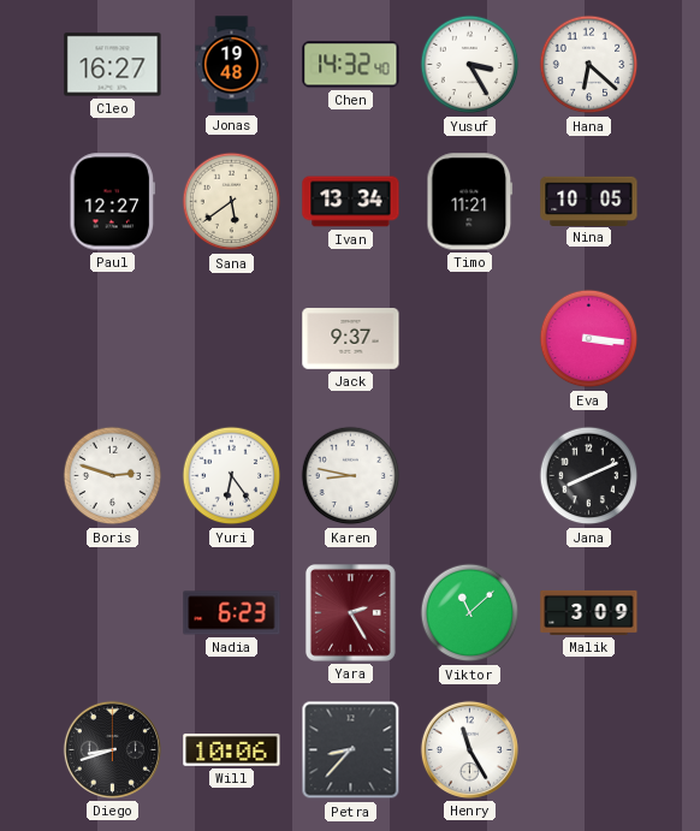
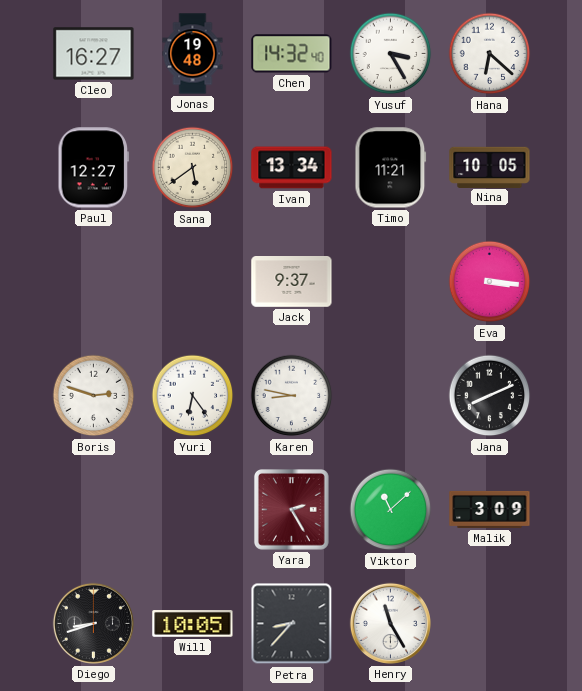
Nadia: 6:23 -> none (232, 613)
Will: 10:06 -> 10:05 (193, 624)
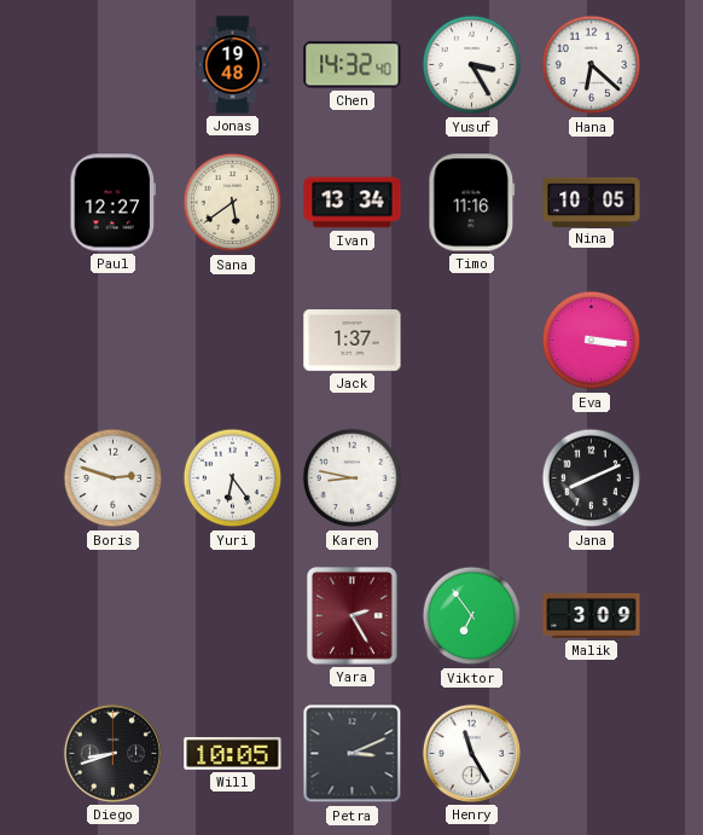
Cleo: 16:27 -> none (94, 54)
Timo: 11:21 -> 11:16 (472, 203)
Jack: 9:37 -> 1:37 (353, 341)
Viktor: 11:08 -> 6:54 (472, 616)
Petra: 8:37 -> 3:11 (353, 754)
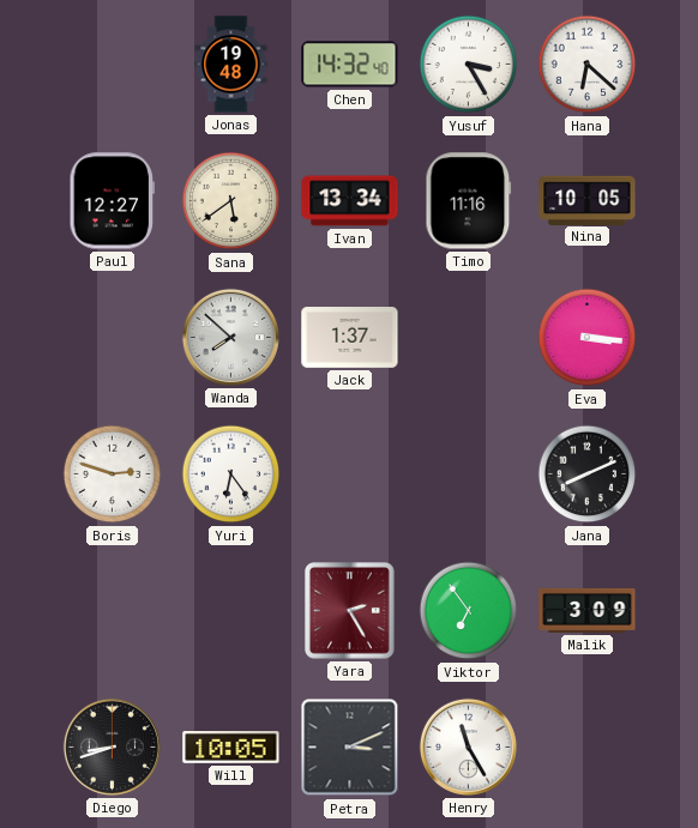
Wanda: none -> 7:52 (230, 337)
Karen: 8:47 -> none (353, 479)
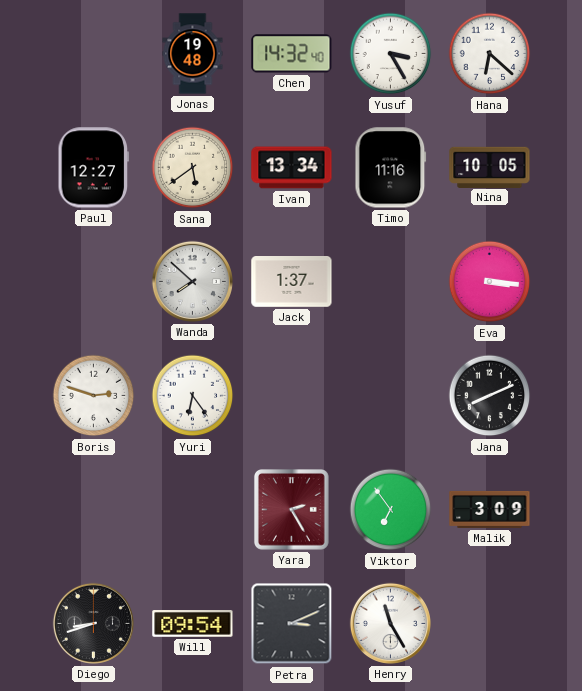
Will: 10:05 -> 09:54 (193, 624)
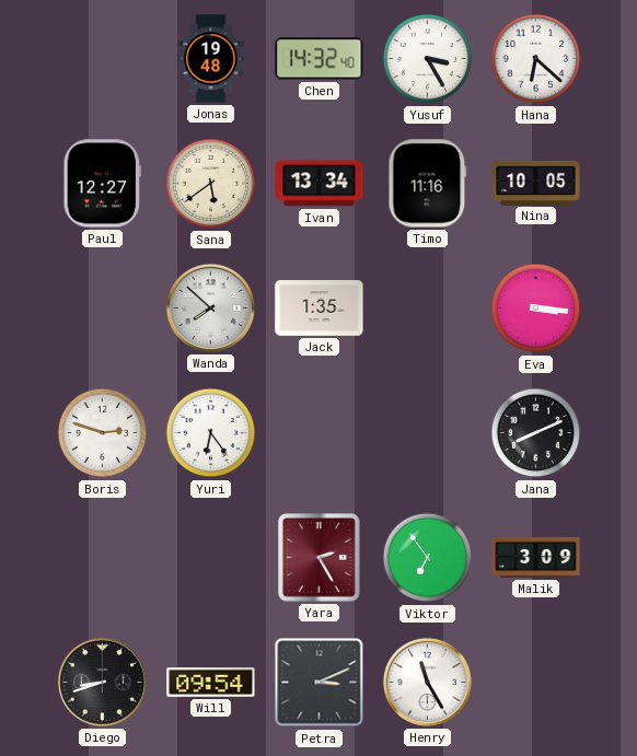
Jack: 1:37 -> 1:35 (320, 309)
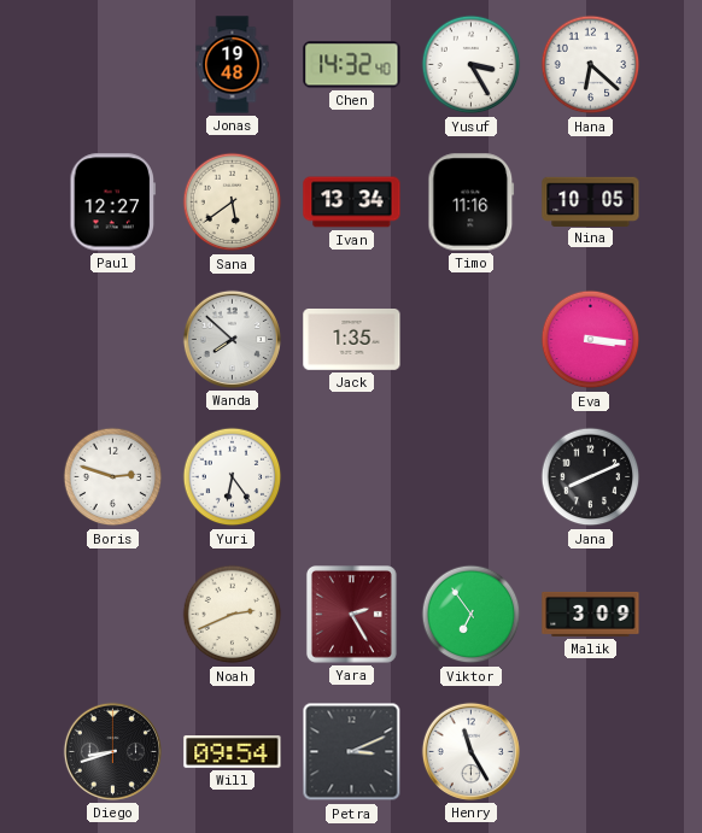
Noah: none -> 2:41 (233, 615)
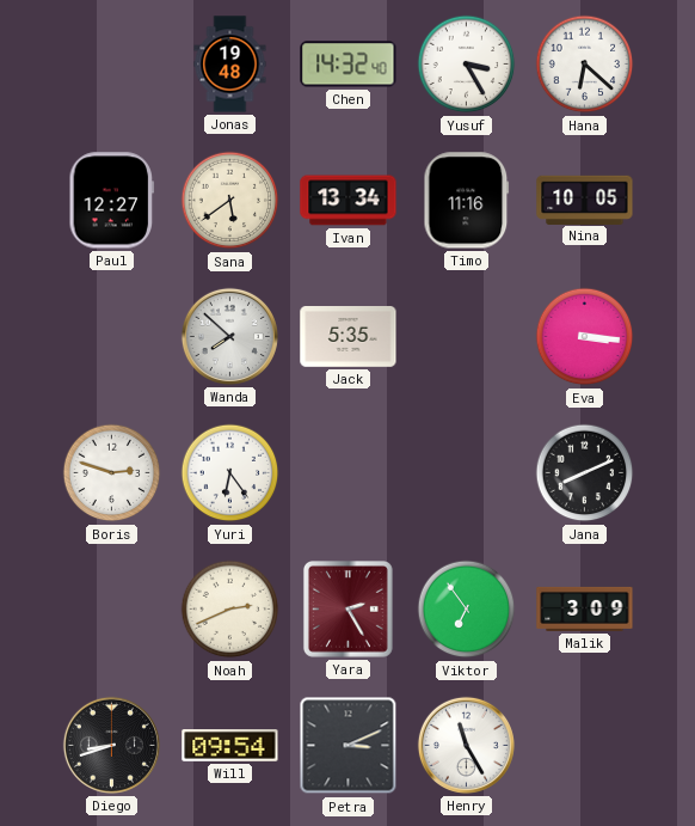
Jack: 1:35 -> 5:35 (349, 337)
